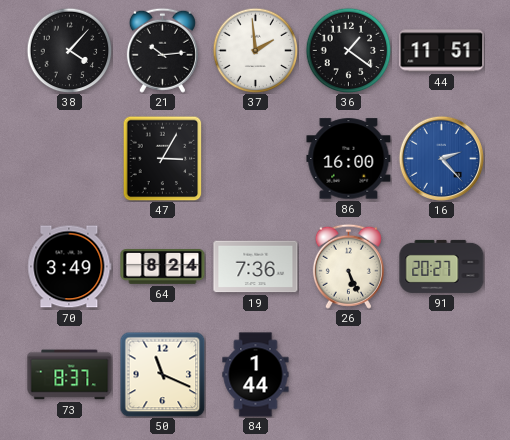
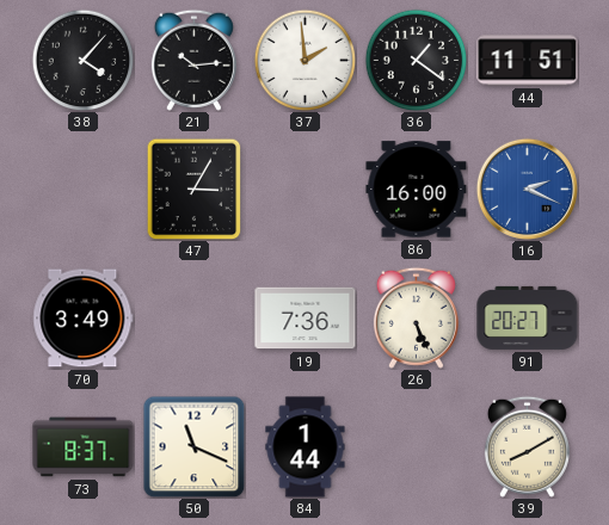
16: 2:23 -> 2:19 (527, 189)
64: 8:24 -> none (163, 267)
39: none -> 8:10 (527, 446)
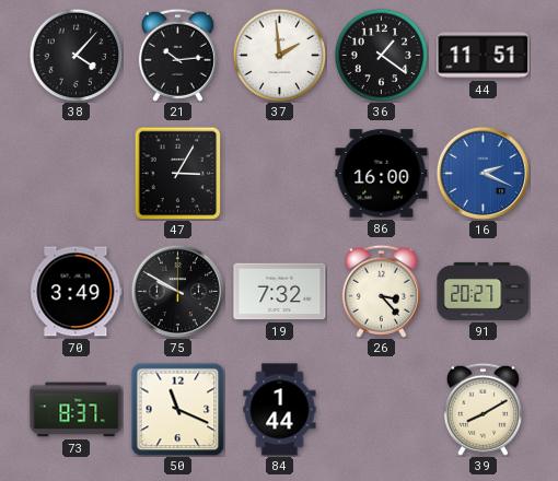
75: none -> 9:50 (177, 291)
19: 7:36 -> 7:32 (280, 292)
26: 5:26 -> 3:23 (381, 291)
